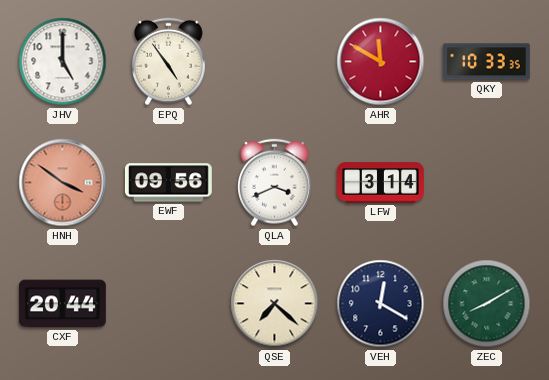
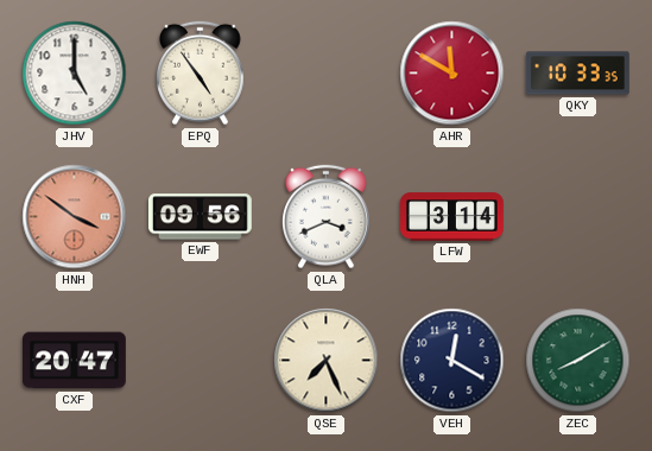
CXF: 20:44 -> 20:47 (75, 361)
QSE: 7:22 -> 7:26 (327, 361)
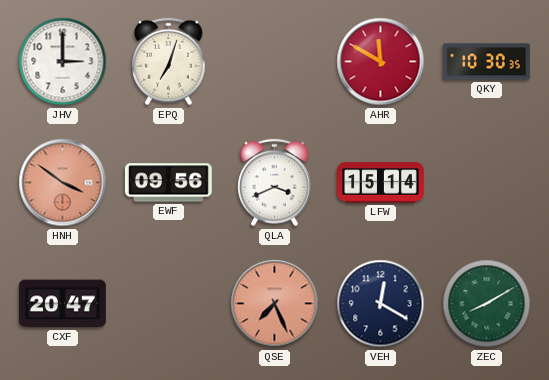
JHV: 5:00 -> 3:00 (63, 62)
EPQ: 4:54 -> 7:03 (169, 62)
QKY: 10:33 -> 10:30 (486, 62)
LFW: 3:14 -> 15:14 (381, 183)
QSE dial: cream -> salmon (275, 304)
